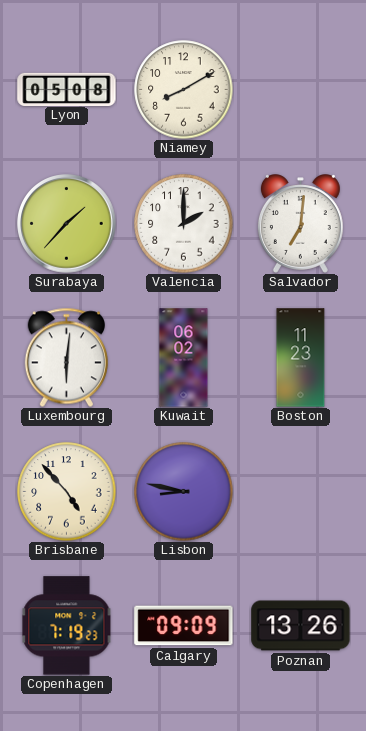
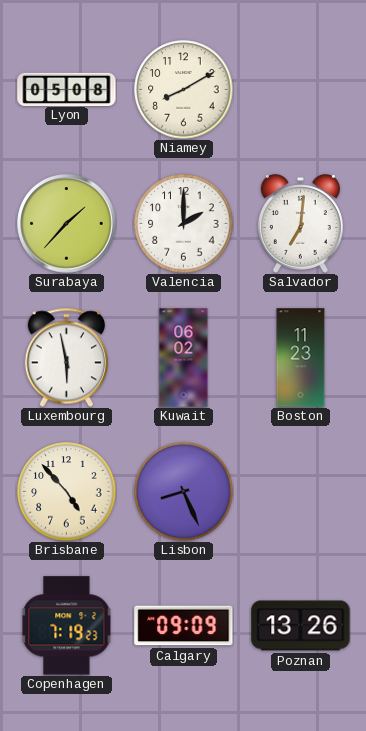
Luxembourg: 6:01 -> 5:58 (66, 357)
Lisbon: 8:47 -> 8:26 (184, 492)
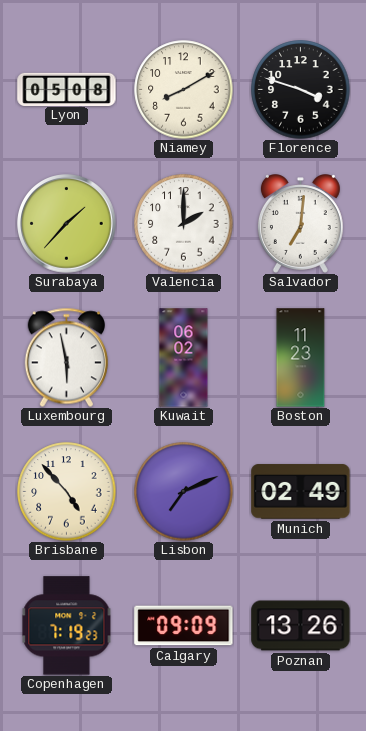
Florence: none -> 3:48 (301, 90)
Lisbon: 8:26 -> 7:11 (184, 492)
Munich: none -> 02:49 (301, 492)
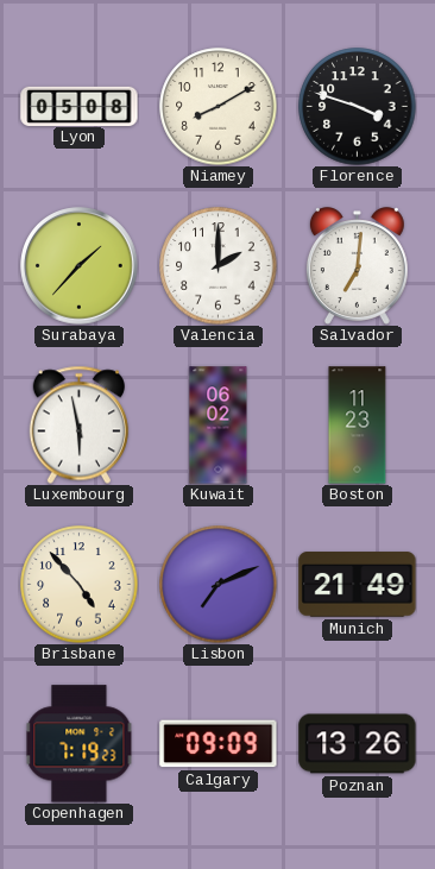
Munich: 02:49 -> 21:49 (358, 585)
